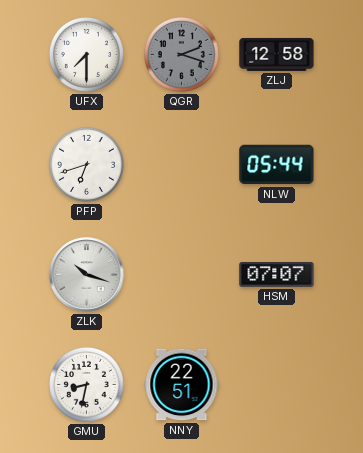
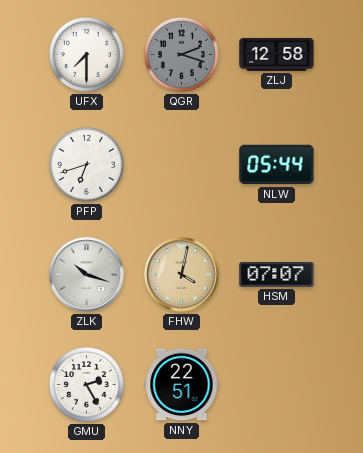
FHW: none -> 4:02 (182, 275)
GMU: 8:32 -> 2:25 (86, 384)
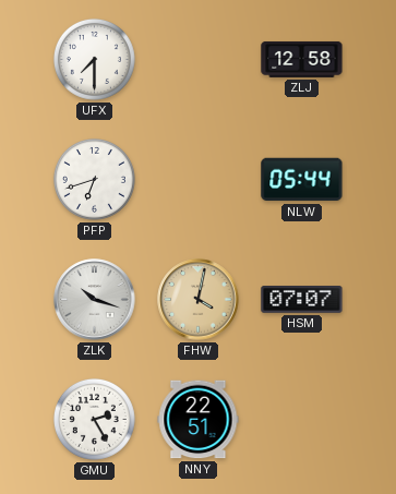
QGR: 2:18 -> none (181, 54)
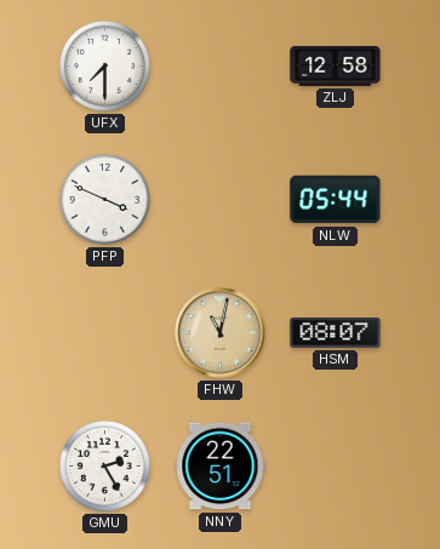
PFP: 6:42 -> 3:49 (104, 199)
ZLK: 10:18 -> none (95, 300)
FHW: 4:02 -> 11:02 (221, 333)
HSM: 07:07 -> 08:07 (336, 333)
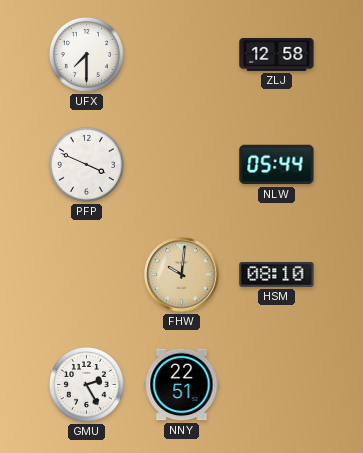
FHW: 11:02 -> 10:01 (182, 275)
HSM: 08:07 -> 08:10 (277, 275)
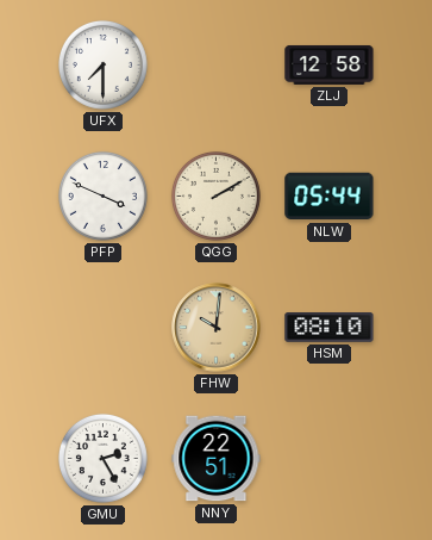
QGG: none -> 2:10 (215, 195)
